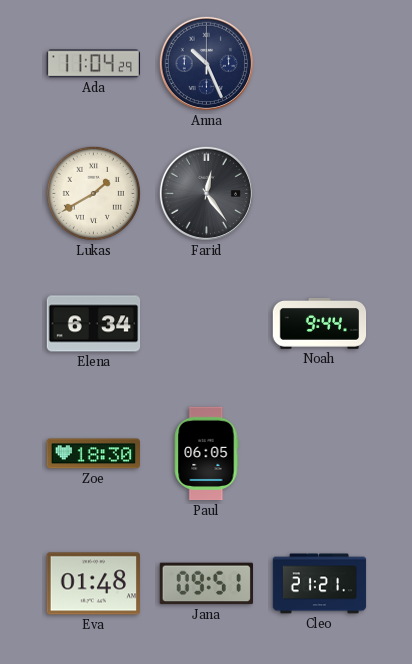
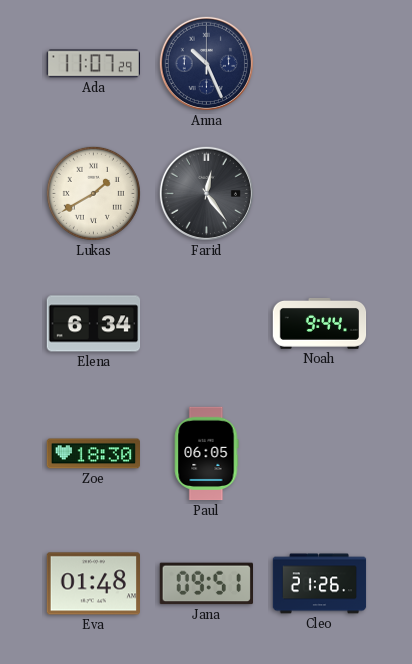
Ada: 11:04 -> 11:07 (93, 64)
Cleo: 21:21 -> 21:26 (320, 584)
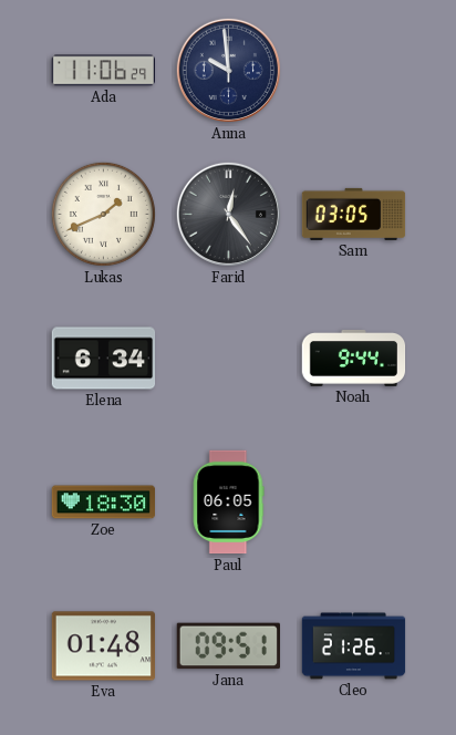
Ada: 11:07 -> 11:06 (103, 71)
Anna: 10:26 -> 9:59 (228, 70)
Lukas: 1:40 -> 1:41 (103, 214)
Sam: none -> 03:05 (354, 214)
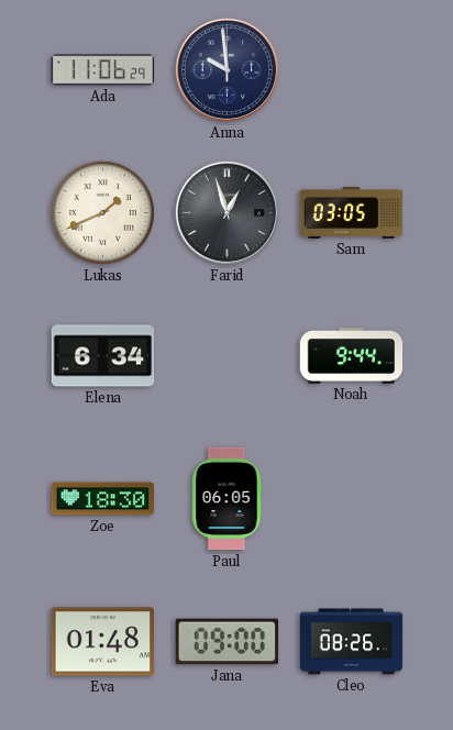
Farid: 12:24 -> 12:57 (226, 212)
Jana: 09:51 -> 09:00 (226, 642)
Cleo: 21:26 -> 08:26 (352, 642)
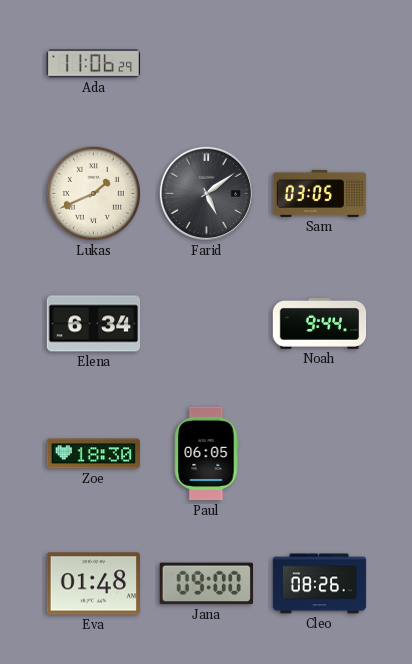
Anna: 9:59 -> none (226, 69)
Farid: 12:57 -> 5:09 (206, 193)
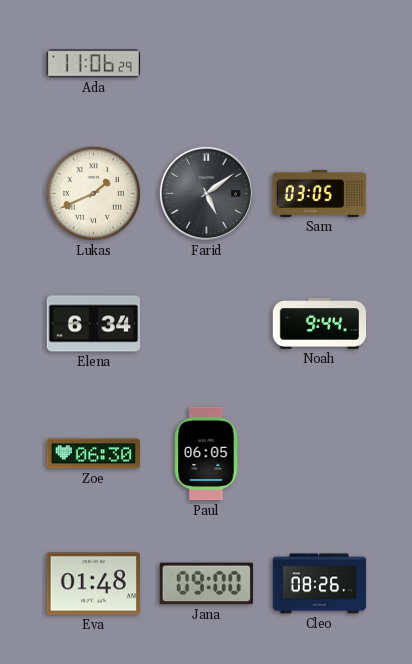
Zoe: 18:30 -> 06:30 (93, 454)
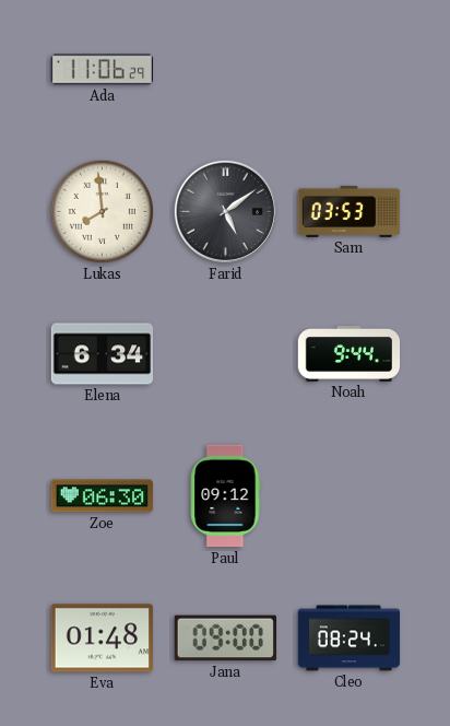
Lukas: 1:41 -> 7:59 (102, 211)
Sam: 03:05 -> 03:53 (350, 211)
Paul: 06:05 -> 09:12 (226, 496)
Cleo: 08:26 -> 08:24 (350, 639)
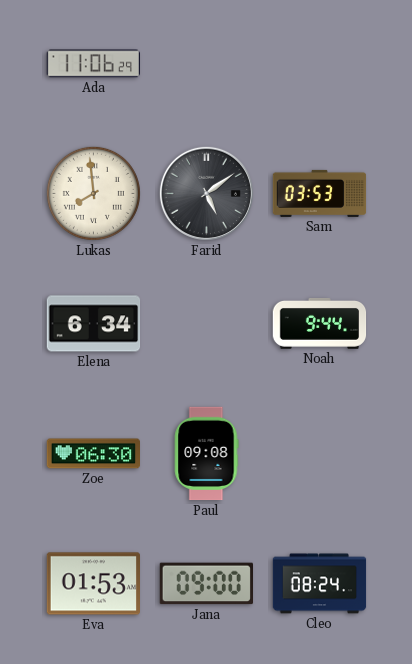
Paul: 09:12 -> 09:08 (207, 454)
Eva: 01:48 -> 01:53 (94, 584)
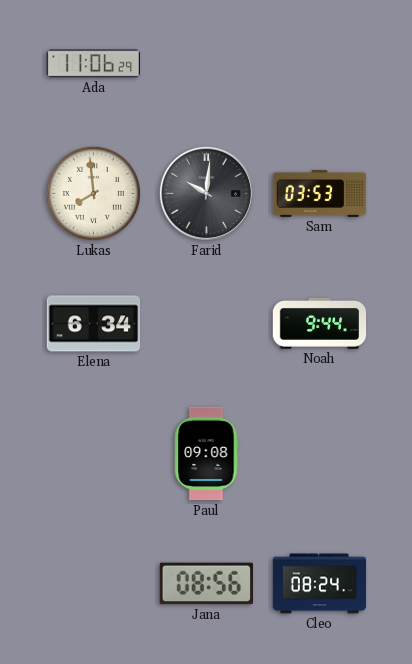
Farid: 5:09 -> 10:01 (206, 193)
Zoe: 06:30 -> none (93, 454)
Eva: 01:53 -> none (94, 584)
Jana: 09:00 -> 08:56 (206, 584)
